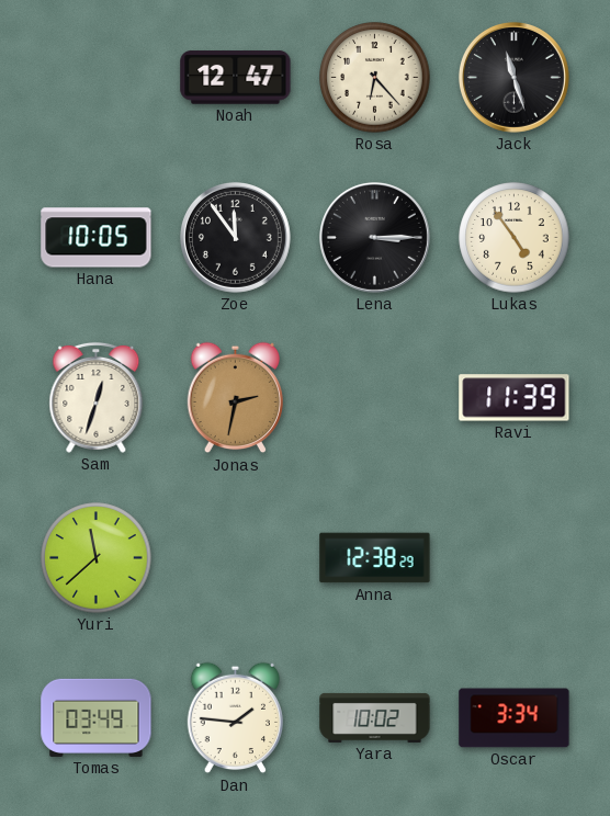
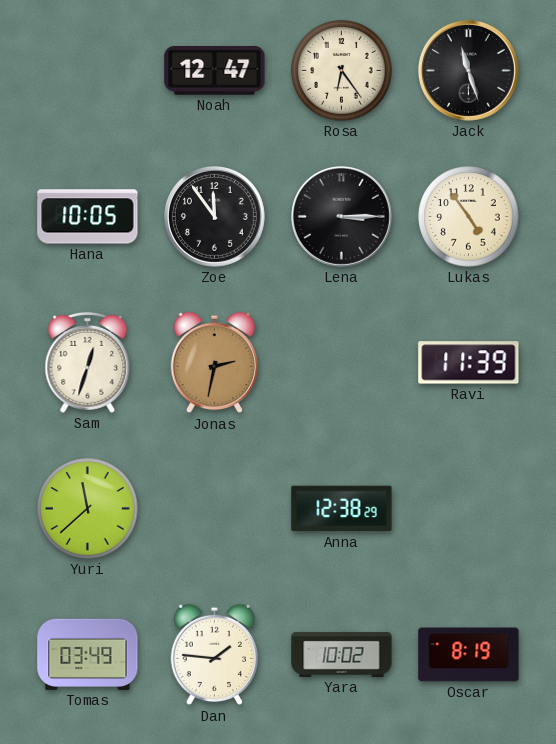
Rosa: 6:23 -> 6:24 (342, 71)
Oscar: 3:34 -> 8:19 (469, 655)
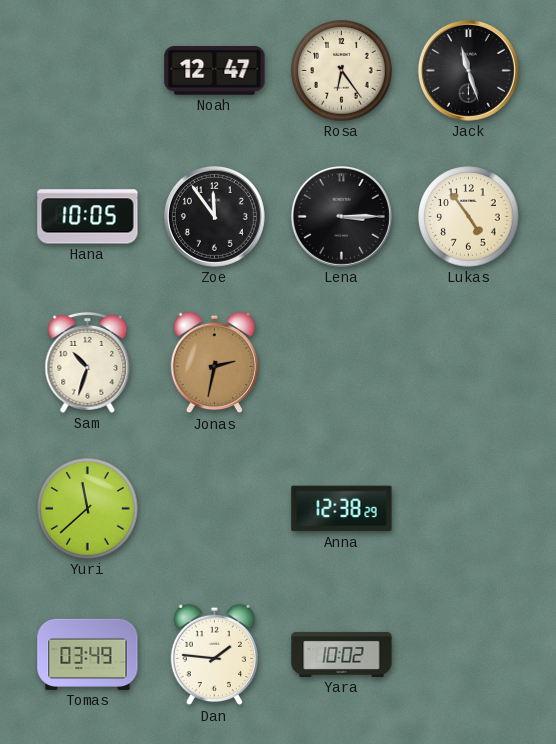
Sam: 12:33 -> 10:33 (88, 362)
Ravi: 11:39 -> none (469, 363)
Oscar: 8:19 -> none (469, 655)
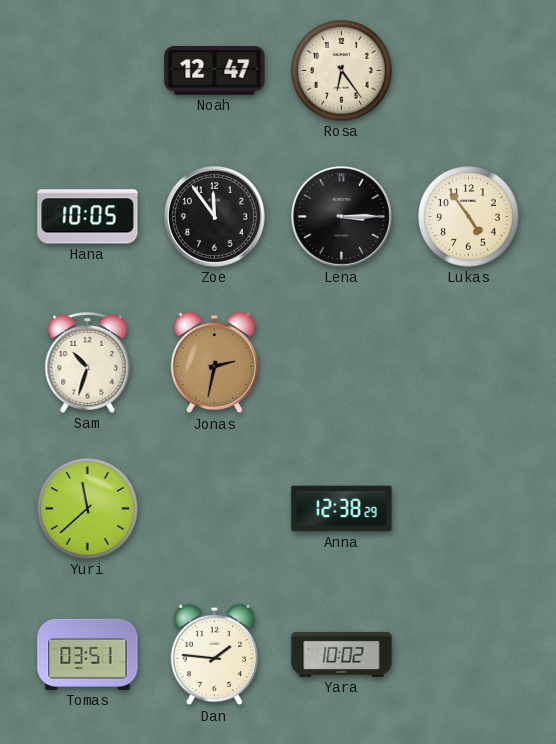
Jack: 11:27 -> none (468, 70)
Tomas: 03:49 -> 03:51 (88, 654)
